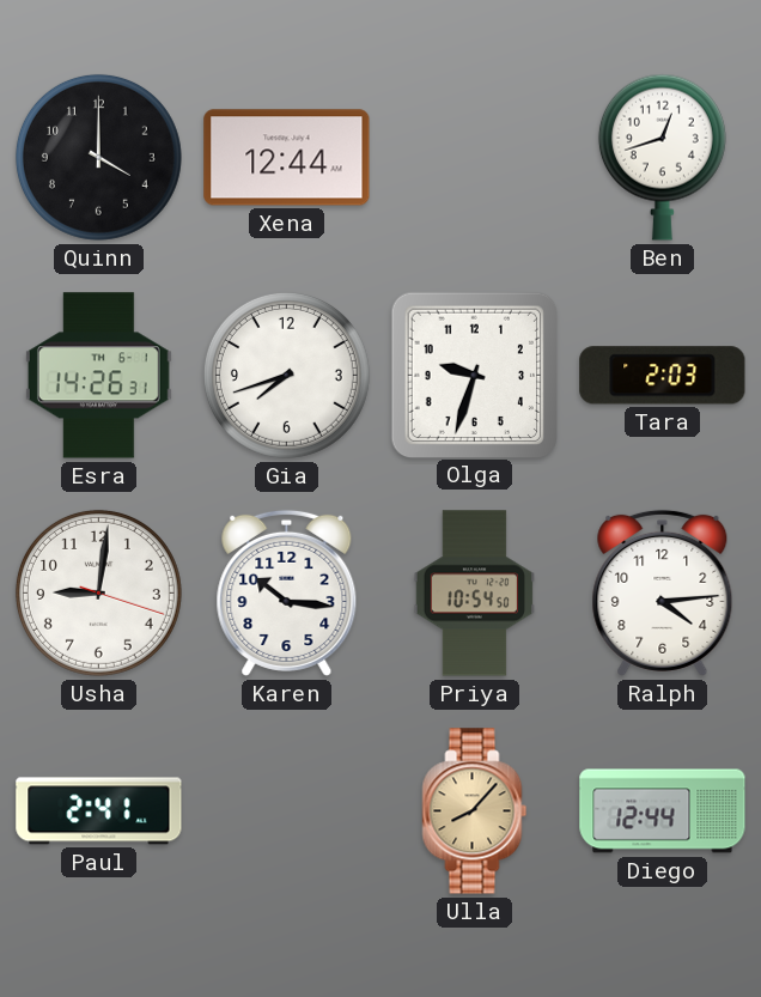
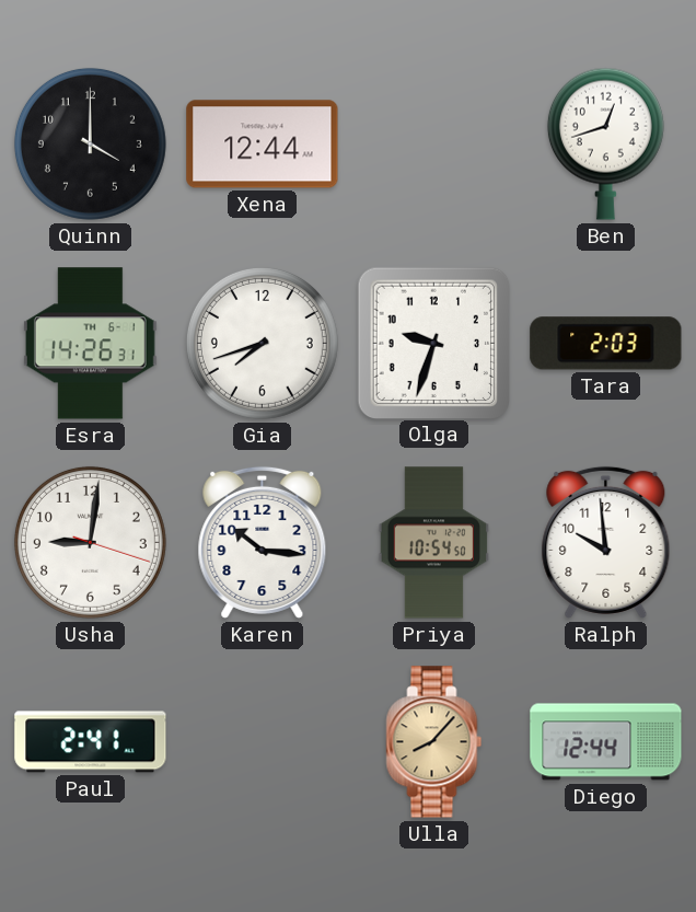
Ralph: 4:14 -> 9:59 (606, 542)
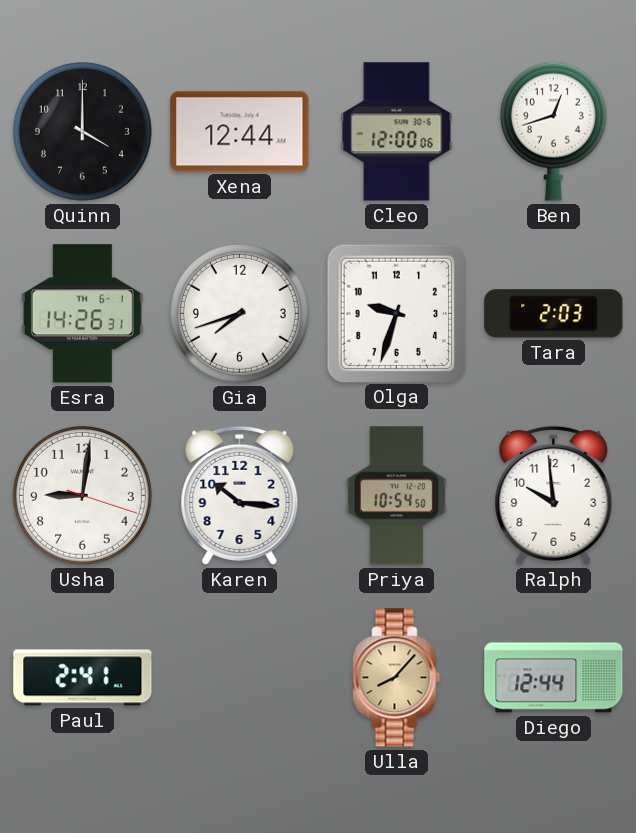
Cleo: none -> 12:00 (397, 132)
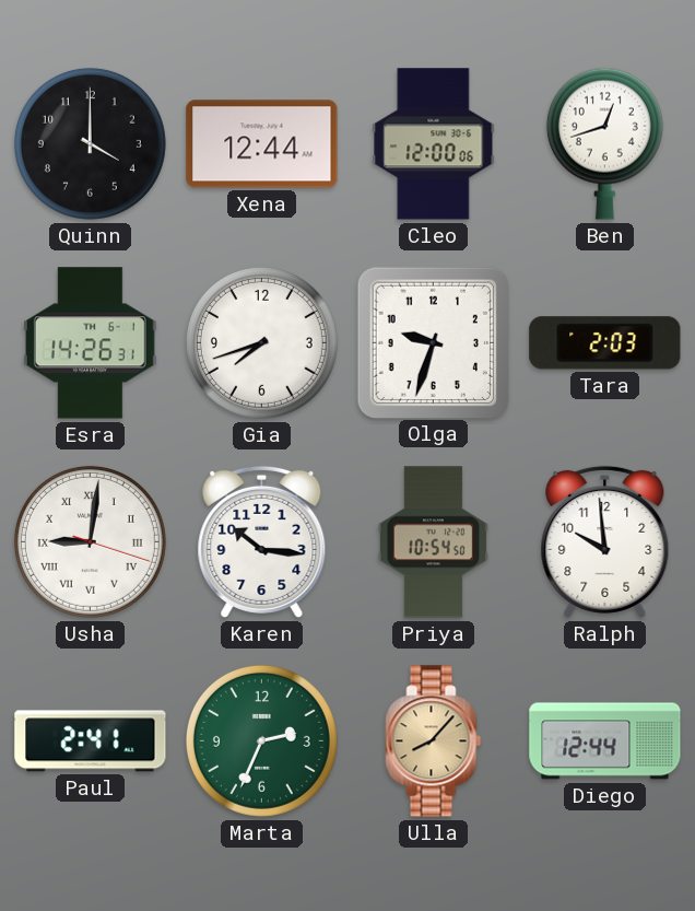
Usha numerals: Arabic -> Roman (90, 541)
Marta: none -> 2:34 (261, 740)
